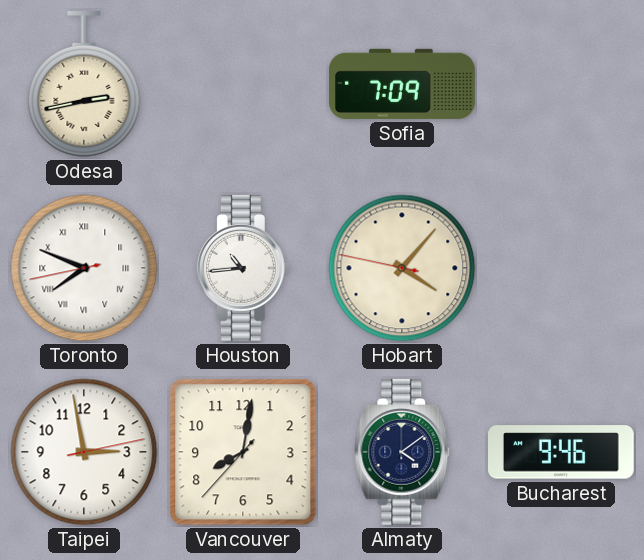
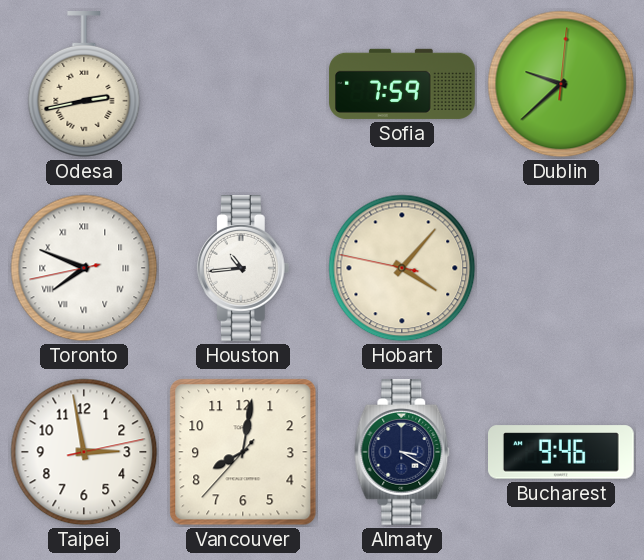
Sofia: 7:09 -> 7:59 (402, 84)
Dublin: none -> 9:38 (561, 84)
Almaty: 4:09 -> 3:20 (402, 453)
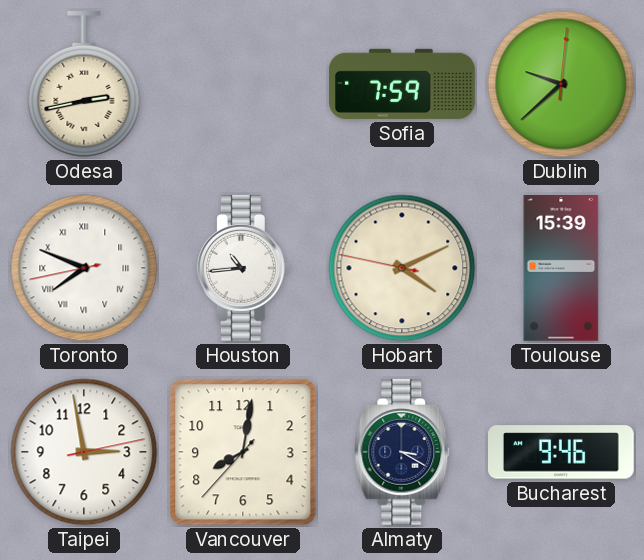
Hobart: 4:06 -> 4:10 (402, 268)
Toulouse: none -> 15:39 (561, 268)
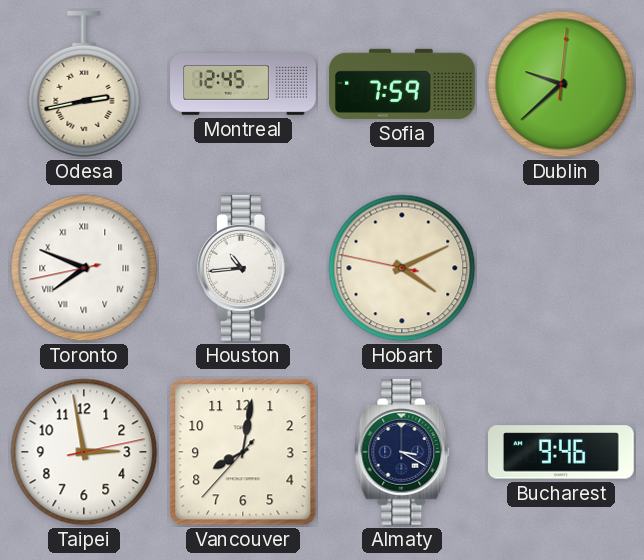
Montreal: none -> 12:45 (243, 84)
Toulouse: 15:39 -> none (561, 268)
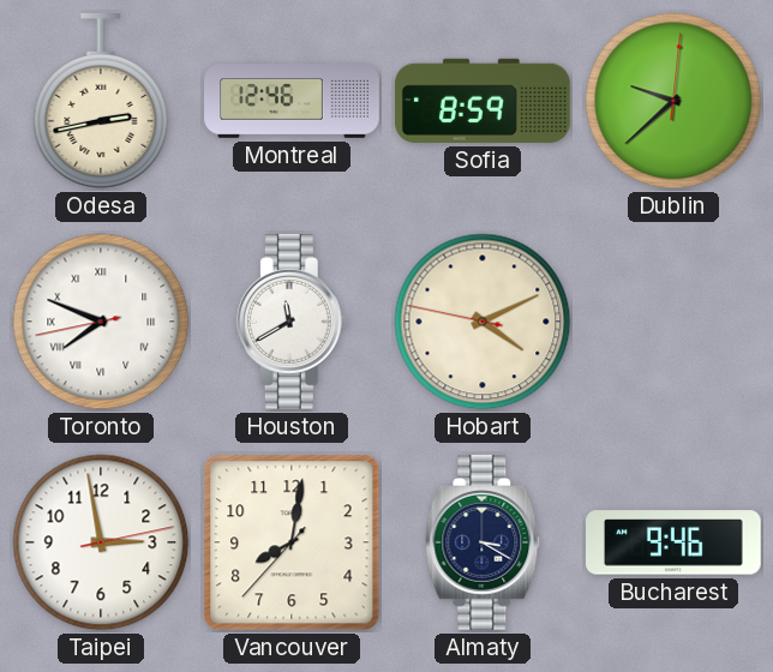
Montreal: 12:45 -> 12:46 (292, 101)
Sofia: 7:59 -> 8:59 (483, 101)
Houston: 10:44 -> 11:40 (292, 323)
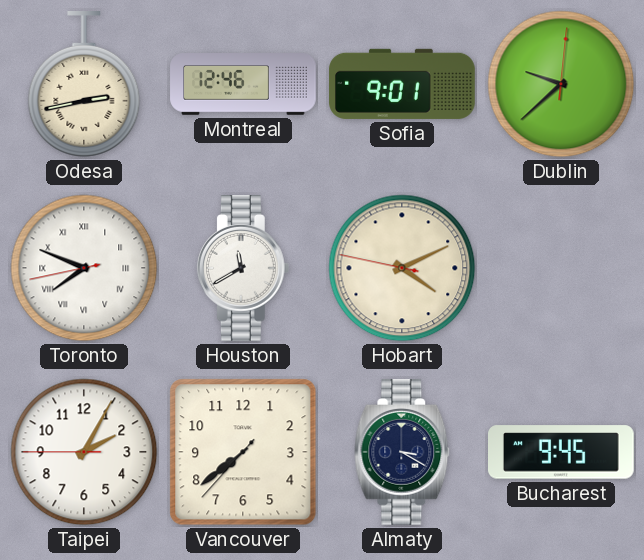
Sofia: 8:59 -> 9:01 (402, 84)
Taipei: 2:58 -> 2:04 (84, 452)
Vancouver: 8:01 -> 7:38 (243, 452)
Bucharest: 9:46 -> 9:45 (562, 452)
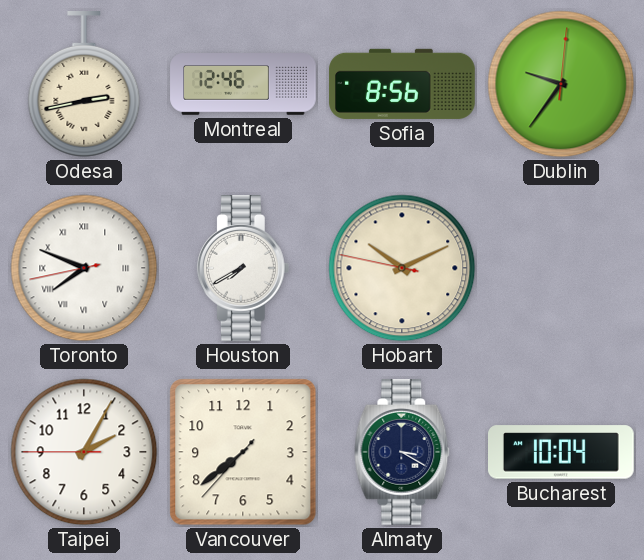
Sofia: 9:01 -> 8:56 (402, 84)
Dublin: 9:38 -> 9:36 (561, 84)
Houston: 11:40 -> 7:40 (243, 269)
Hobart: 4:10 -> 10:10 (402, 268)
Bucharest: 9:45 -> 10:04 (562, 452)
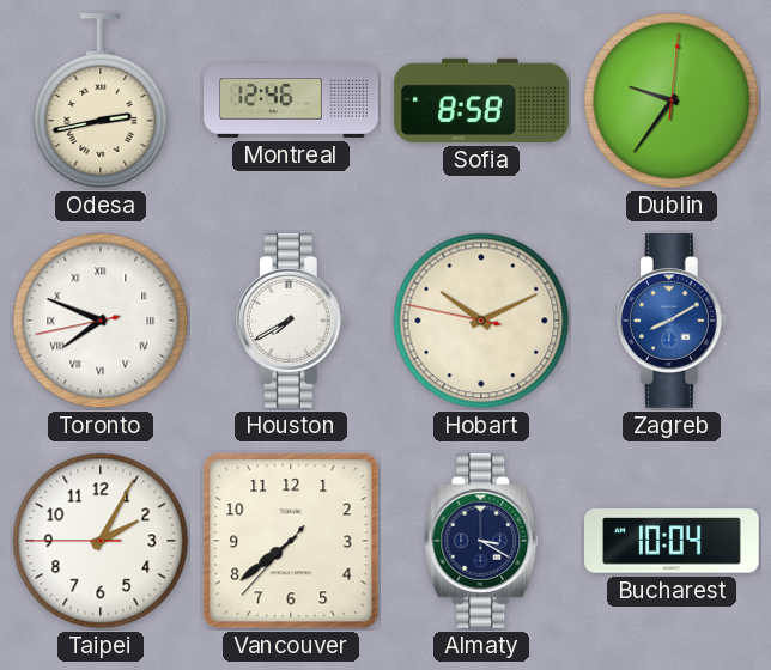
Sofia: 8:56 -> 8:58 (481, 100)
Zagreb: none -> 8:10 (672, 322)
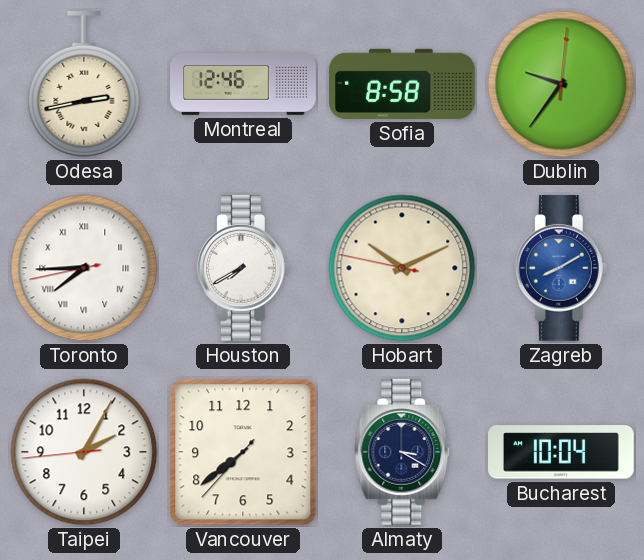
Toronto: 7:48 -> 7:44 (84, 268)
Taipei: 2:04:45 -> 2:04:44 (84, 452)
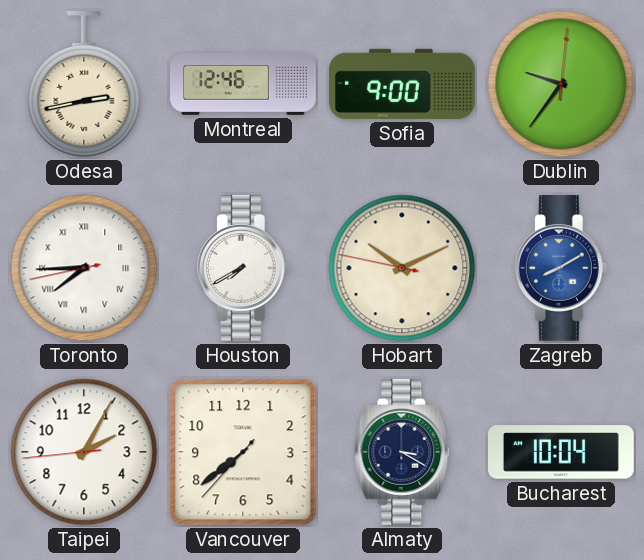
Sofia: 8:58 -> 9:00 (402, 84)
